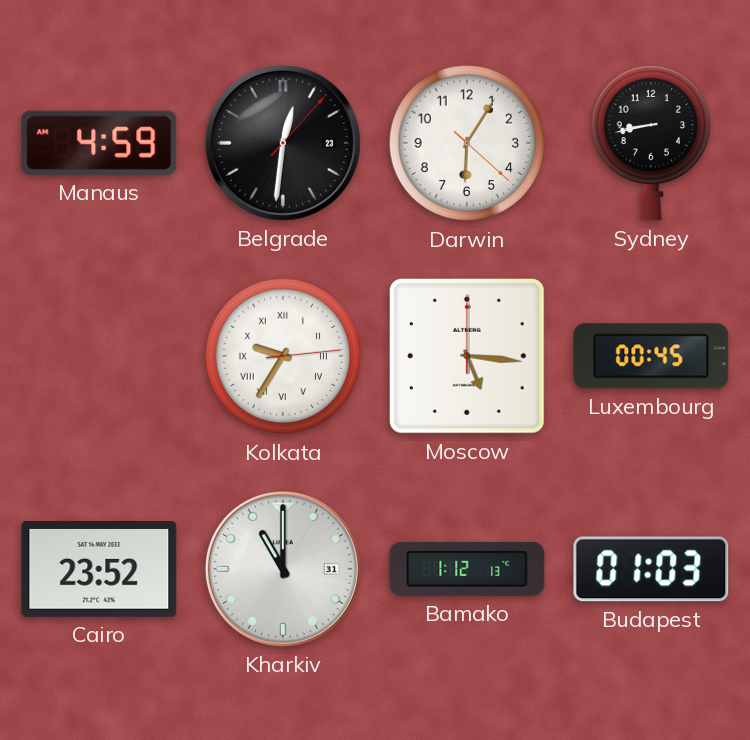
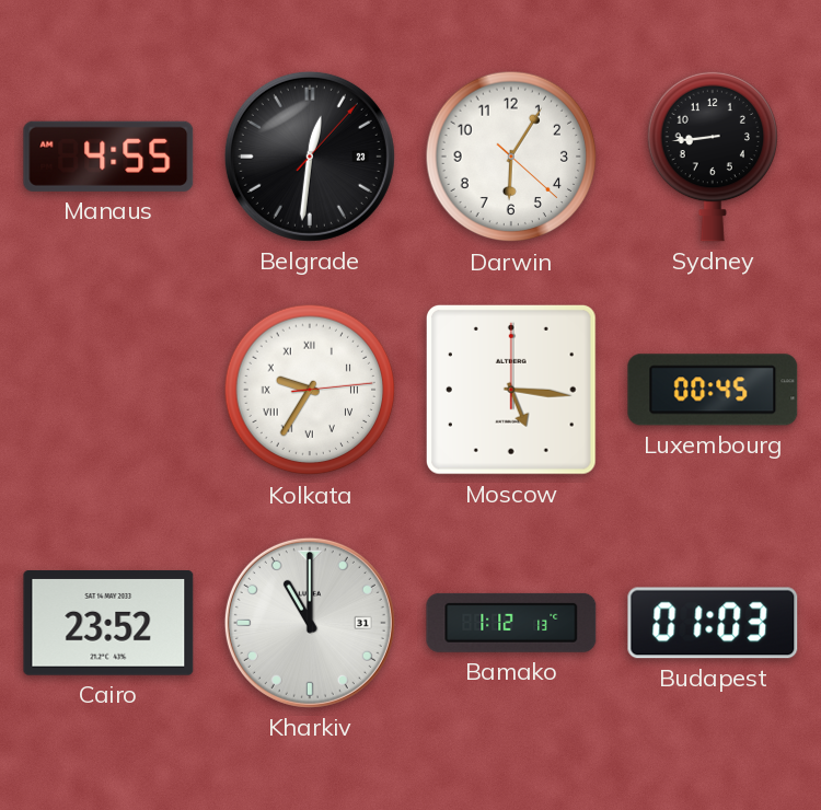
Manaus: 4:59 -> 4:55 (108, 157)
Sydney: 8:43 -> 8:44 (712, 157)
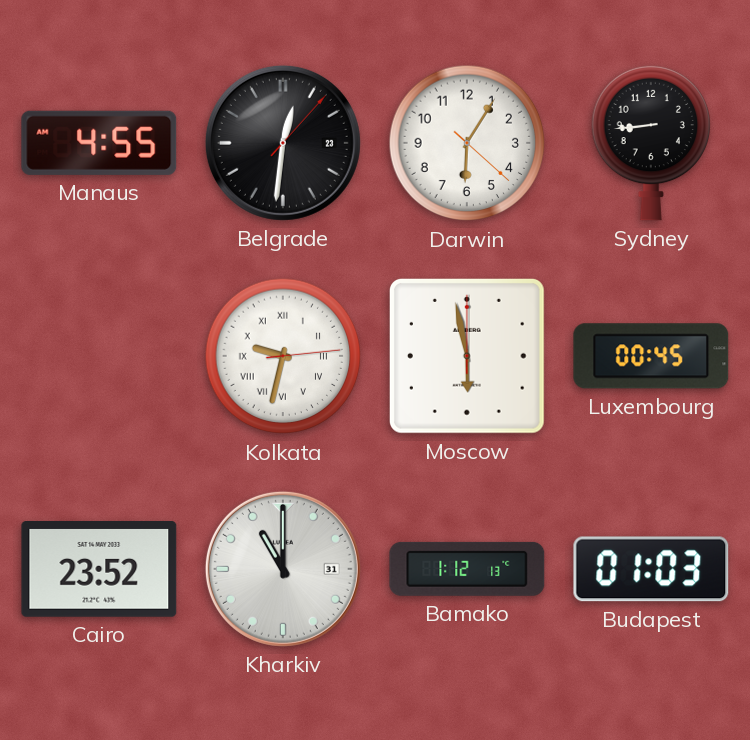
Kolkata: 9:35 -> 9:32 (283, 356)
Moscow: 5:16 -> 5:58 (468, 357)
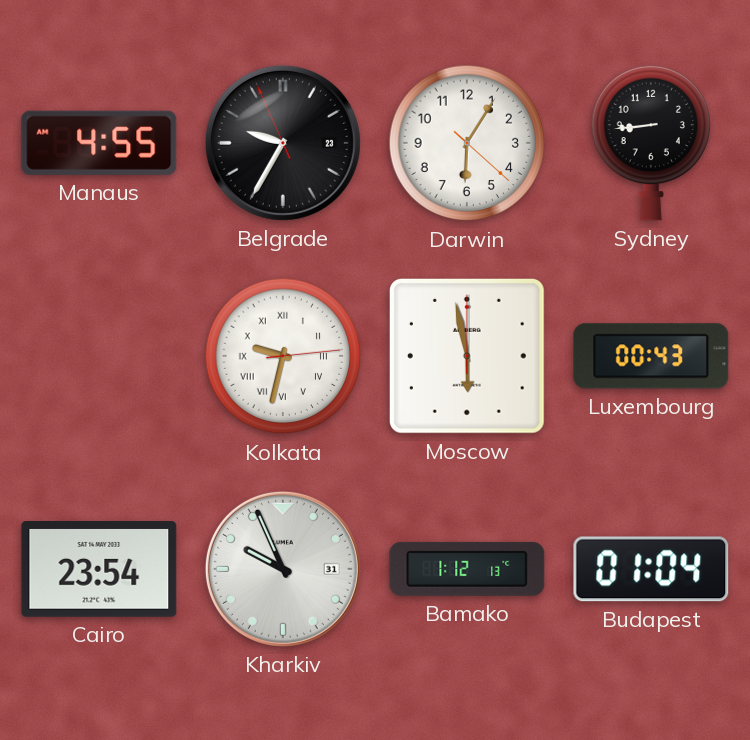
Belgrade: 12:31 -> 9:34 (283, 143)
Luxembourg: 00:45 -> 00:43 (651, 356)
Cairo: 23:52 -> 23:54 (99, 570)
Kharkiv: 11:00 -> 9:56 (283, 569)
Budapest: 01:03 -> 01:04 (651, 569)
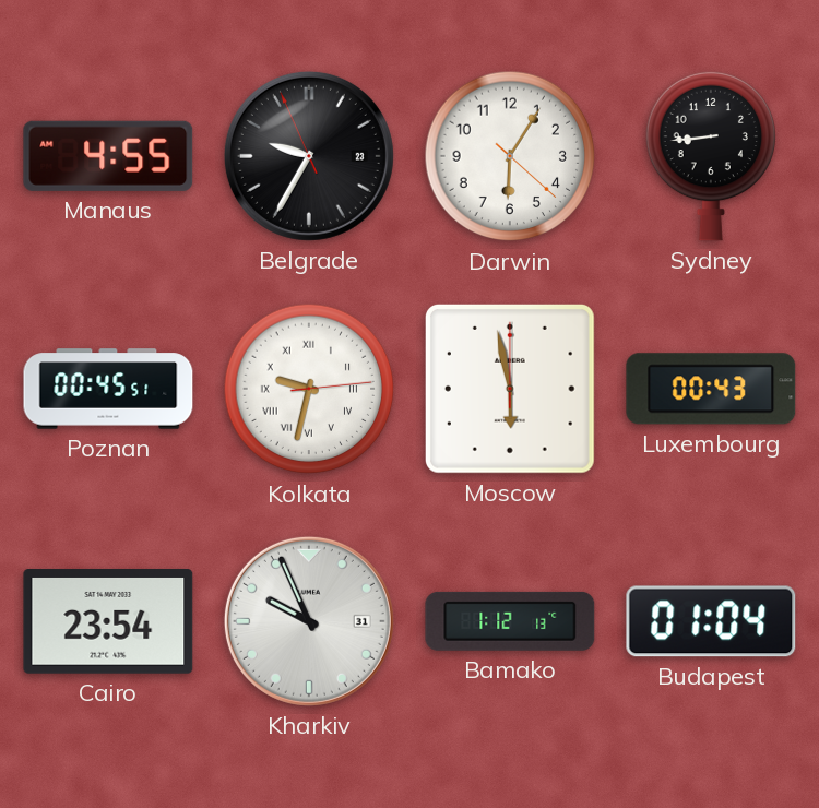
Poznan: none -> 00:45 (108, 389)
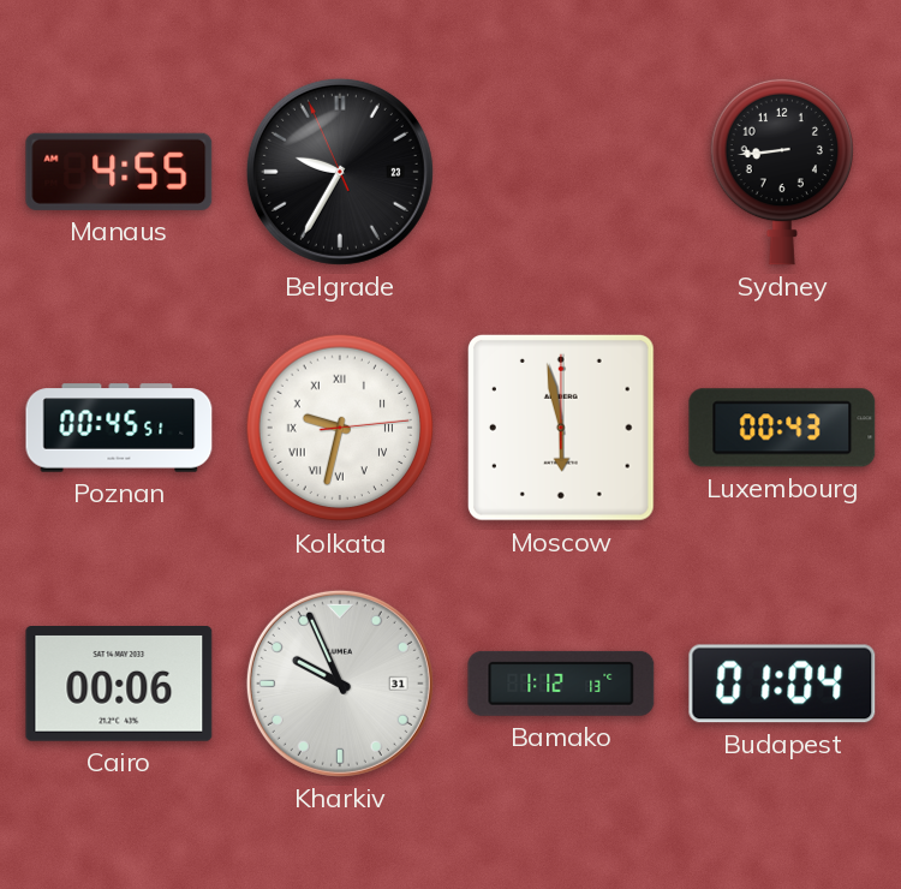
Darwin: 6:05 -> none (510, 156)
Cairo: 23:54 -> 00:06 (119, 685)
